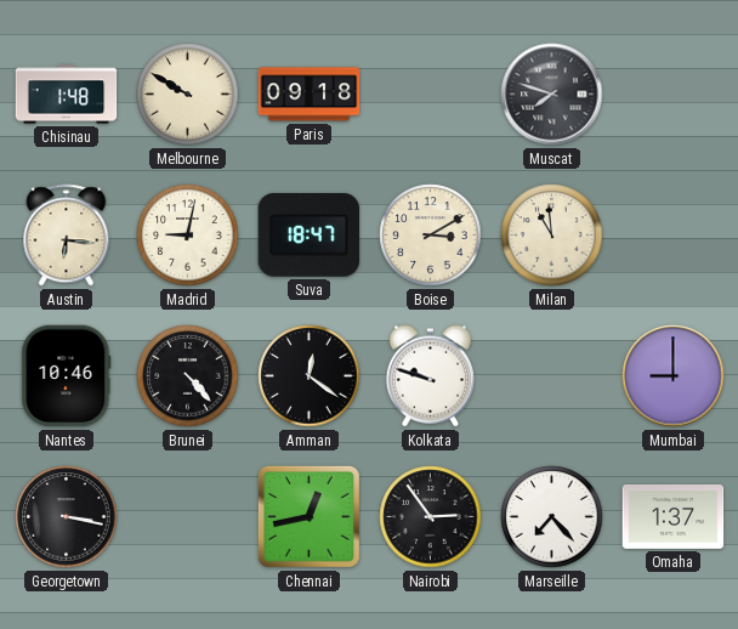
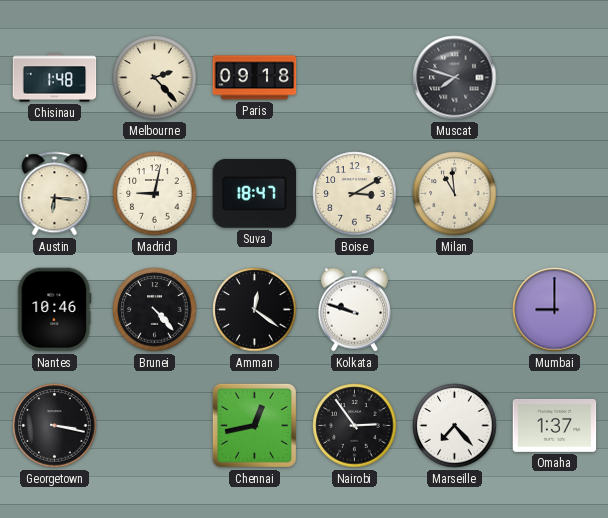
Melbourne: 9:50 -> 2:23 (155, 78)
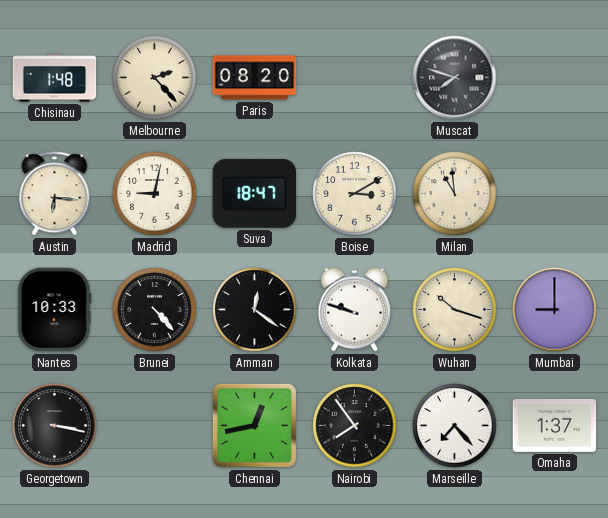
Paris: 09:18 -> 08:20 (255, 78)
Nantes: 10:46 -> 10:33 (55, 310)
Wuhan: none -> 10:18 (455, 310)
Nairobi: 2:54 -> 7:54 (355, 426)
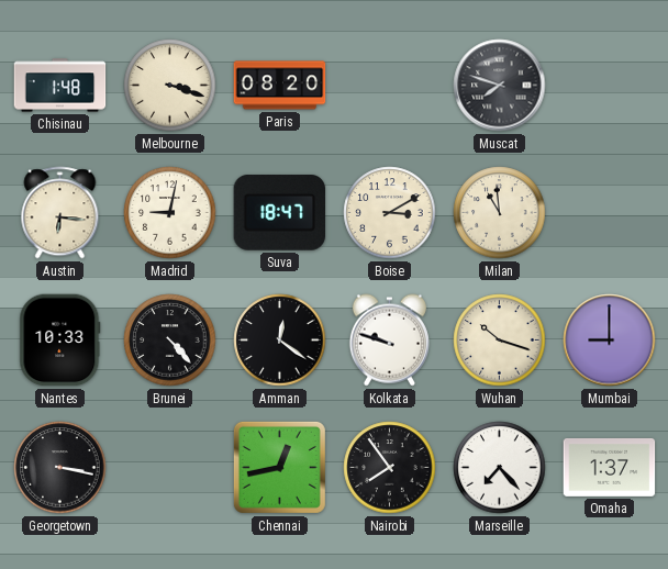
Melbourne: 2:23 -> 3:18 (170, 86)
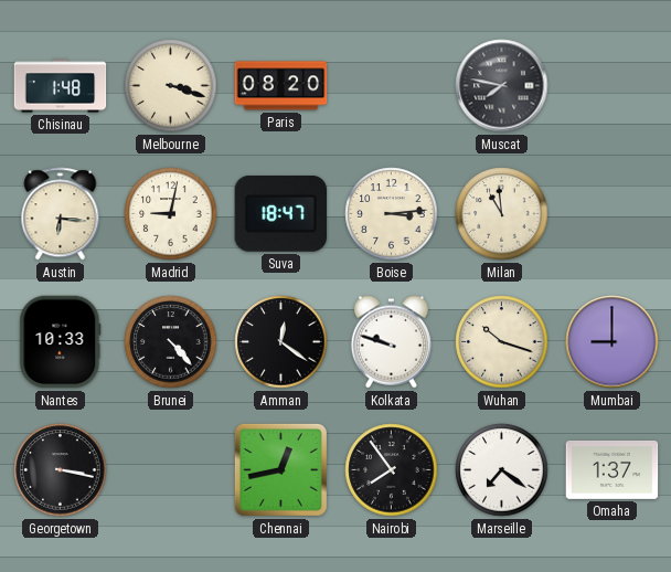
Muscat: 7:48 -> 7:47 (502, 86)
Boise: 3:10 -> 3:14 (392, 214)
Marseille: 7:23 -> 7:21 (502, 470)
